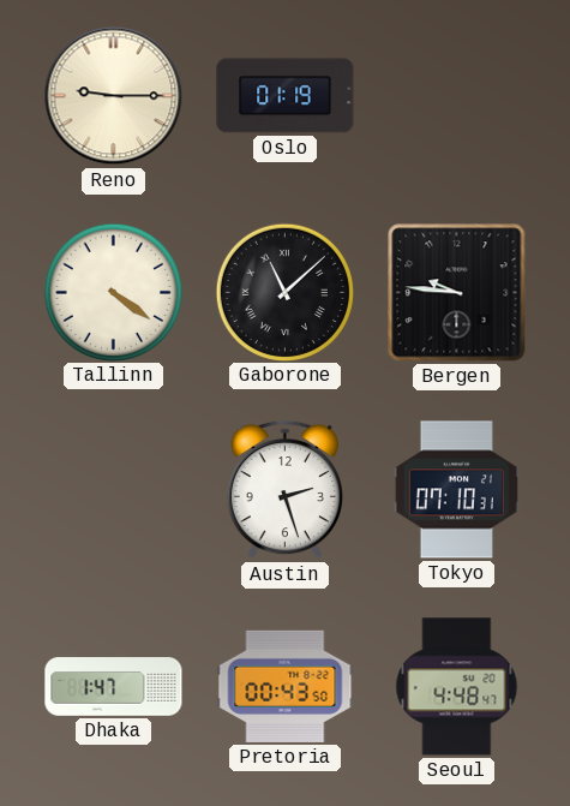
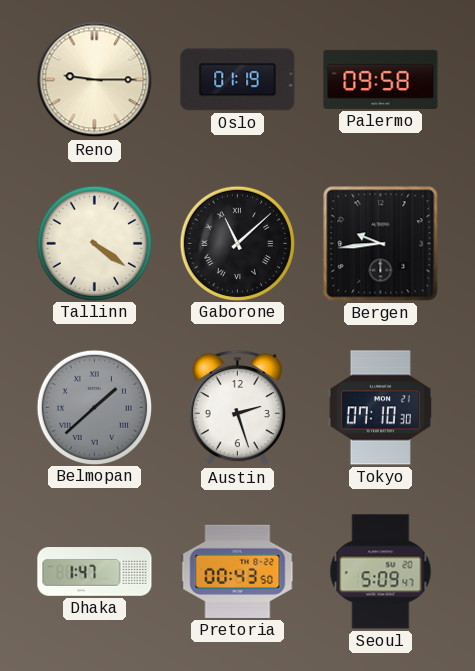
Palermo: none -> 09:58 (381, 79)
Bergen: 9:46 -> 9:44 (381, 244)
Belmopan: none -> 1:38 (94, 407)
Tokyo: 07:10:31 -> 07:10:30 (380, 408)
Seoul: 4:48 -> 5:09 (381, 572)
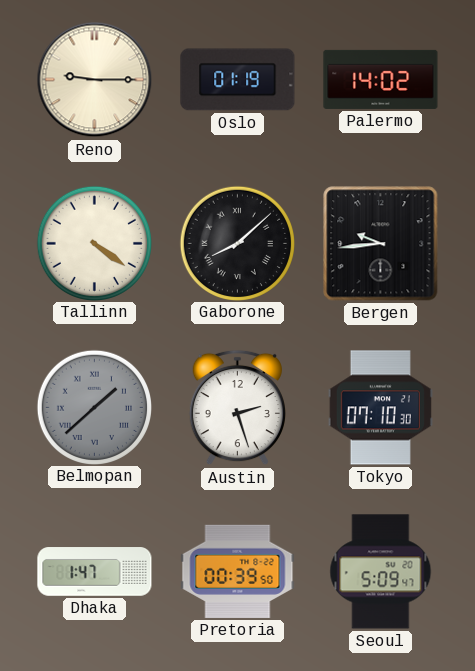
Palermo: 09:58 -> 14:02 (381, 79)
Gaborone: 11:08 -> 8:08 (237, 243)
Pretoria: 00:43 -> 00:39 (238, 571)
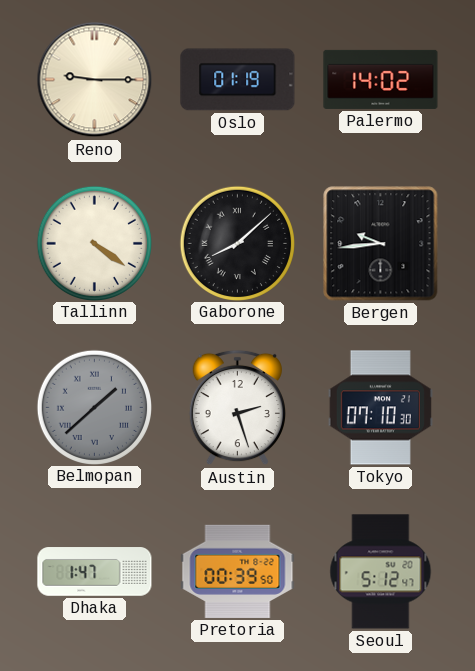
Seoul: 5:09 -> 5:12 (381, 572)
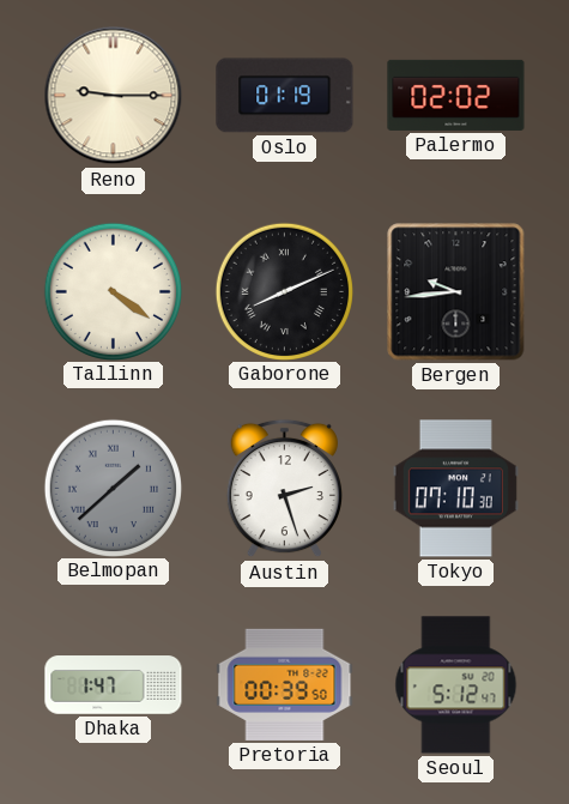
Palermo: 14:02 -> 02:02 (456, 95)
Gaborone: 8:08 -> 8:11 (284, 291)
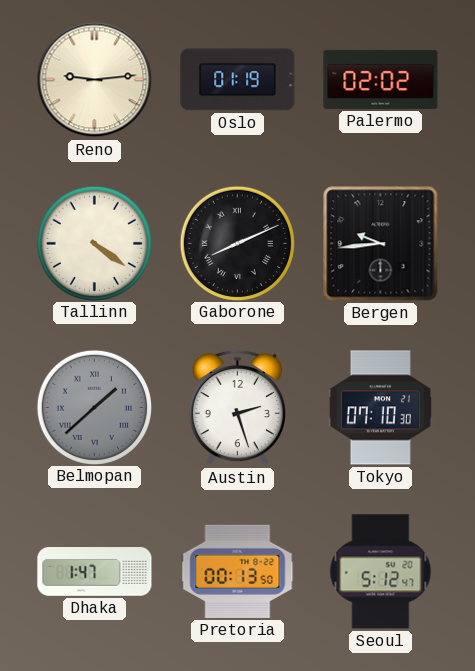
Reno: 9:15 -> 9:14 (95, 80)
Pretoria: 00:39 -> 00:13 (238, 571)
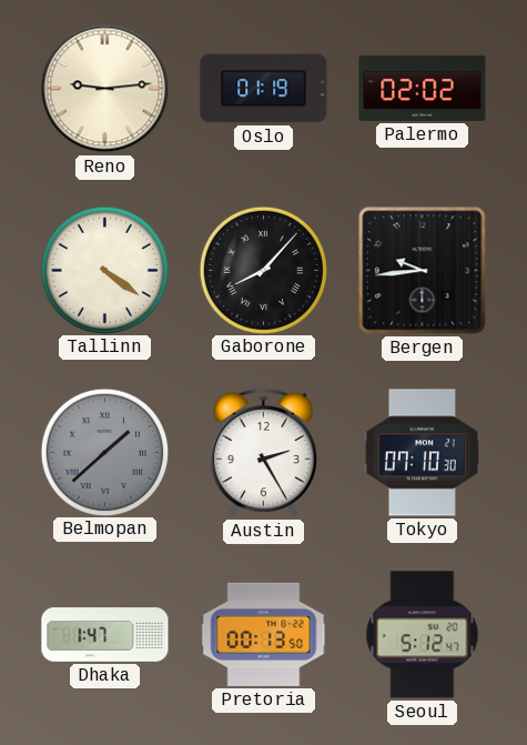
Gaborone: 8:11 -> 8:07 (263, 270)
Austin: 2:27 -> 2:25 (263, 453)
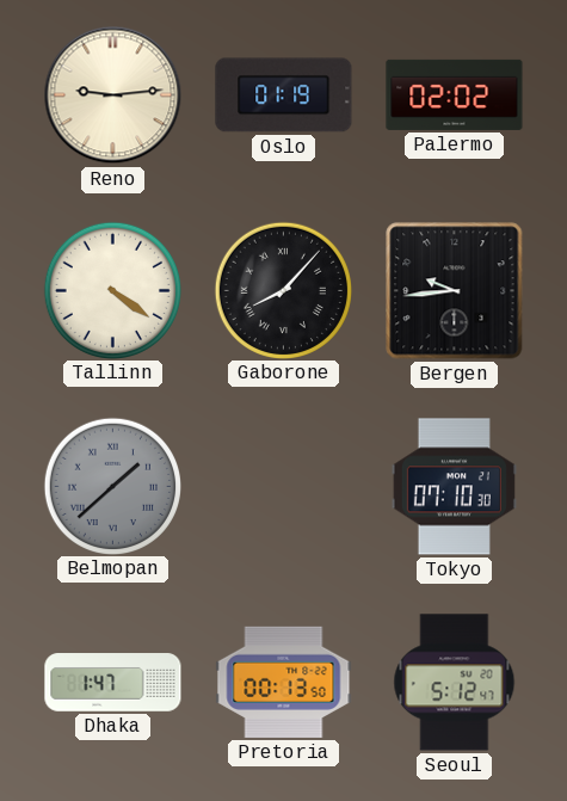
Austin: 2:25 -> none (263, 453)
